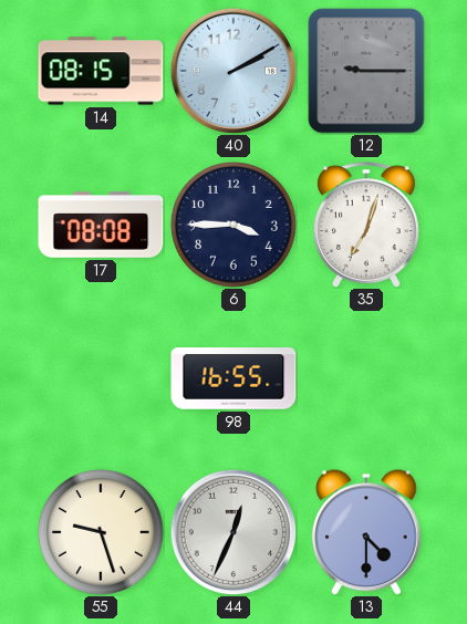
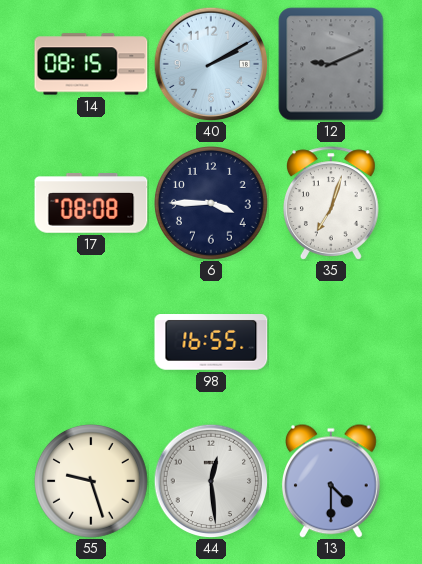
12: 9:15 -> 9:11 (331, 64)
44: 12:34 -> 12:29 (211, 481)
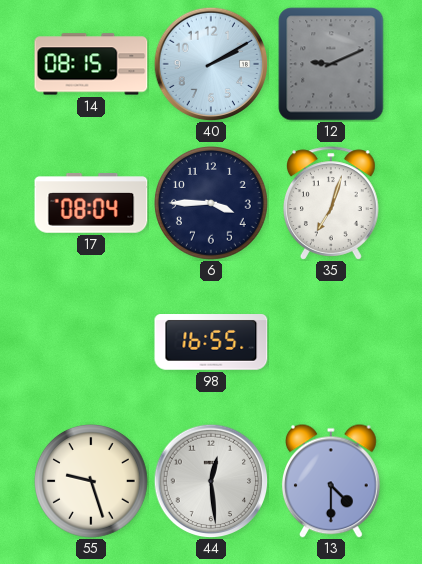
17: 08:08 -> 08:04 (91, 203)
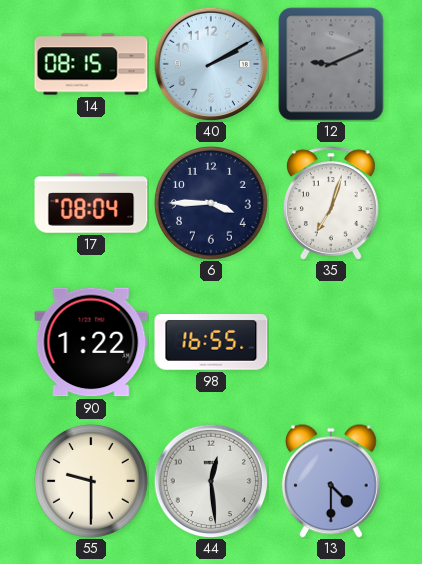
90: none -> 1:22 (91, 342)
55: 9:27 -> 9:30 (92, 482)
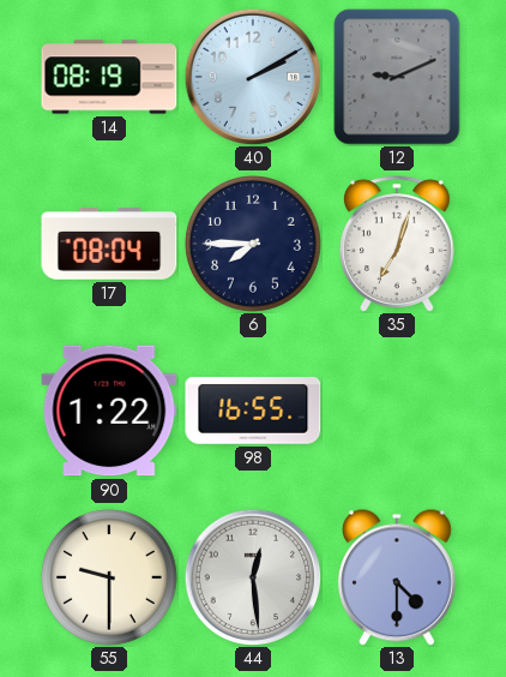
14: 08:15 -> 08:19 (109, 77)
6: 3:45 -> 7:45 (254, 245)
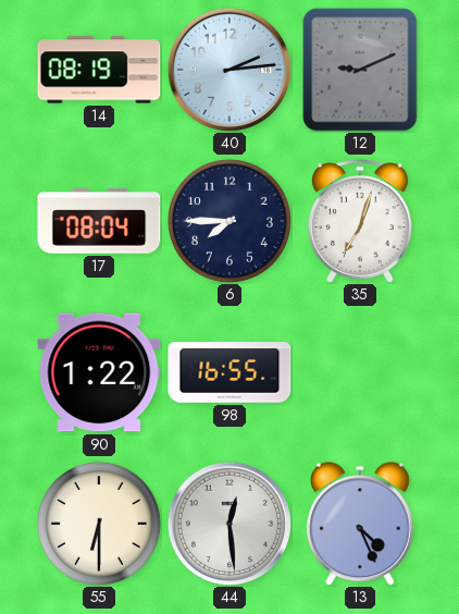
40: 2:10 -> 2:14 (230, 70)
55: 9:30 -> 6:30 (100, 525)
13: 4:30 -> 4:26 (360, 524)
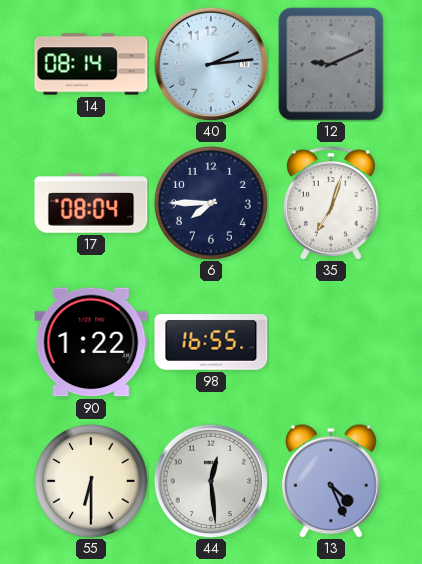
14: 08:19 -> 08:14 (91, 64)
